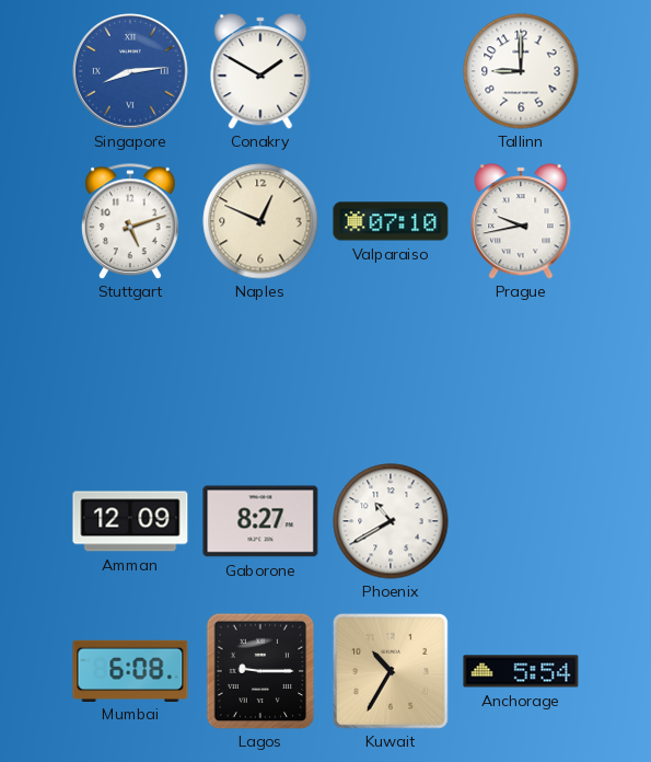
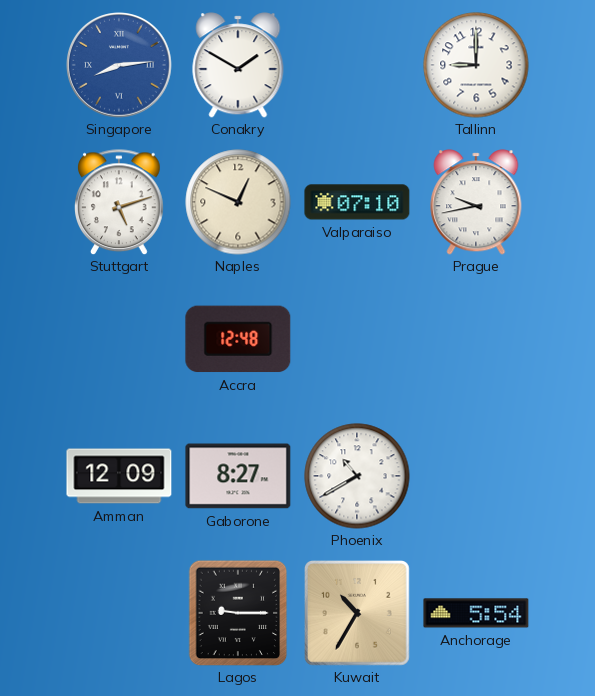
Accra: none -> 12:48 (238, 339)
Mumbai: 6:08 -> none (130, 670)
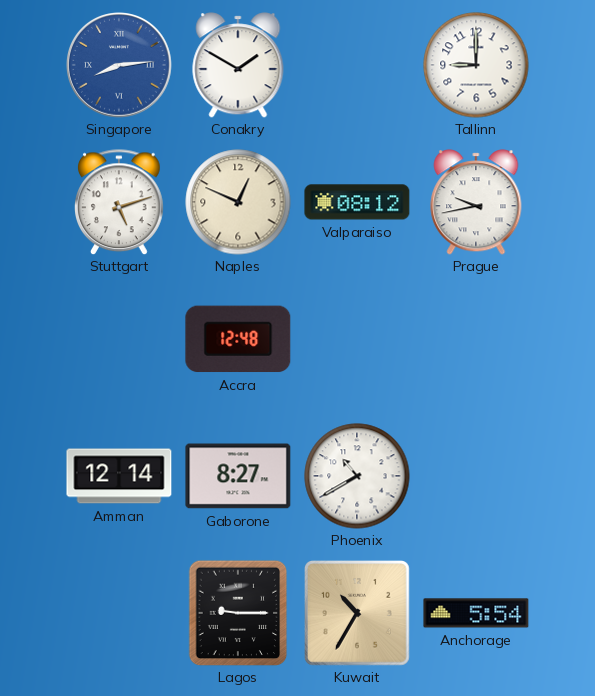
Valparaiso: 07:10 -> 08:12 (357, 202)
Amman: 12:09 -> 12:14 (119, 476)
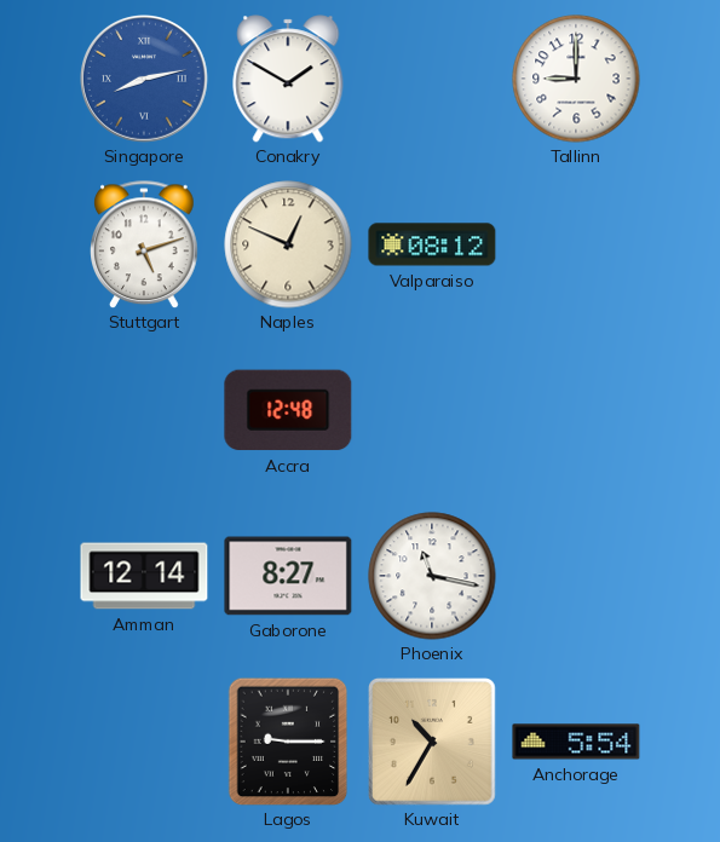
Singapore: 8:14 -> 8:13 (145, 80)
Prague: 9:43 -> none (476, 202)
Phoenix: 10:40 -> 11:17 (432, 576)
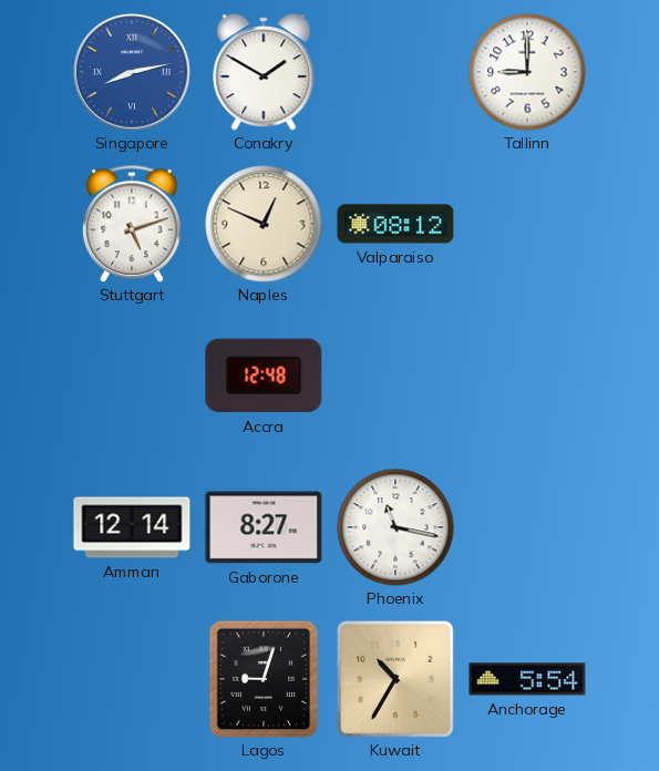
Lagos: 9:15 -> 9:03 (264, 679)
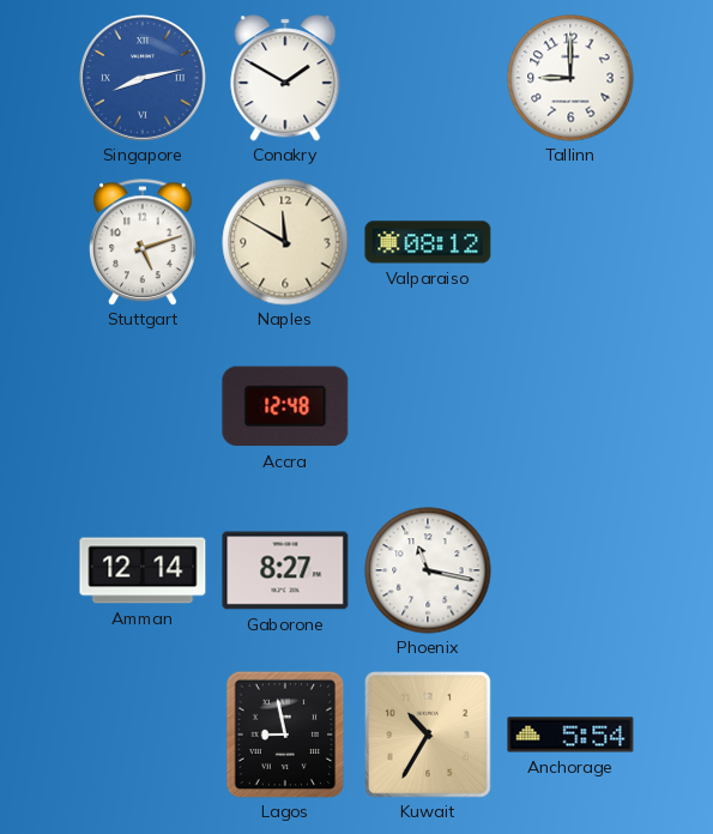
Naples: 12:49 -> 11:50 (285, 242)
Lagos: 9:03 -> 8:58 (285, 735)
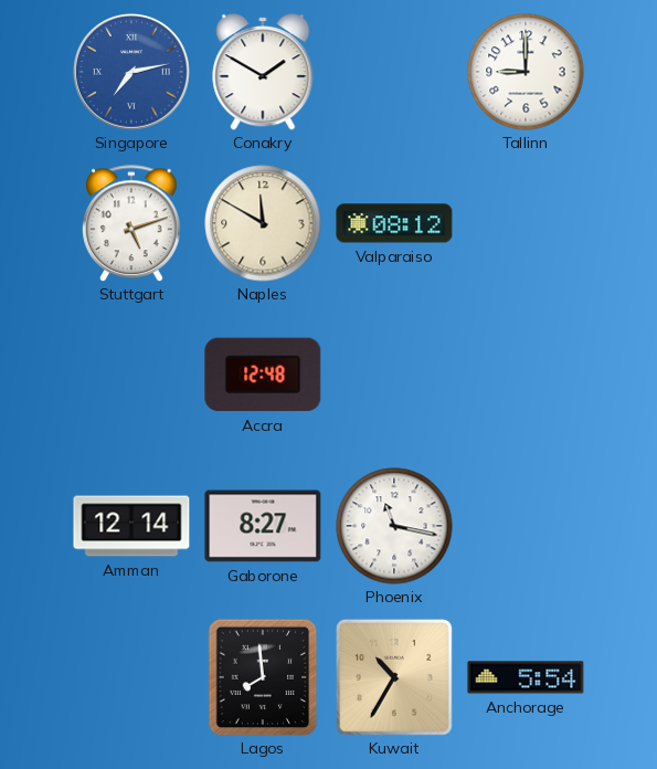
Singapore: 8:13 -> 7:13 (133, 73)
Lagos: 8:58 -> 7:59 (263, 677)
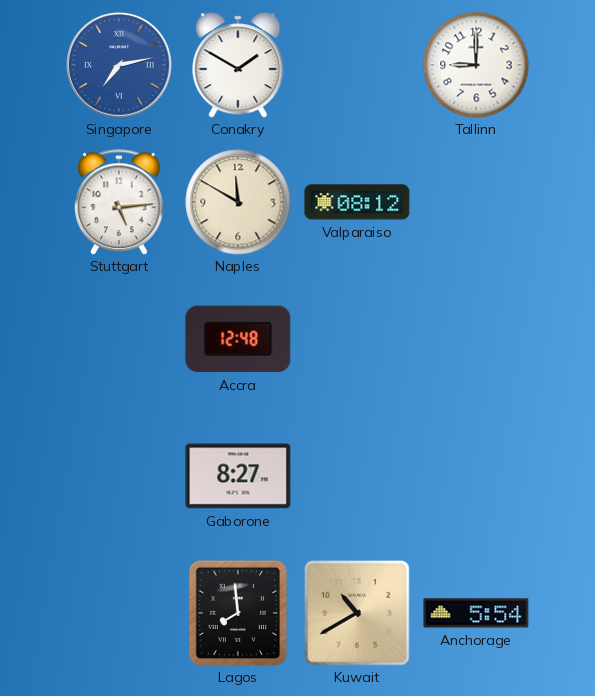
Stuttgart: 5:12 -> 5:14 (120, 202)
Amman: 12:14 -> none (131, 526)
Phoenix: 11:17 -> none (394, 526)
Kuwait: 10:35 -> 10:40 (358, 614)
